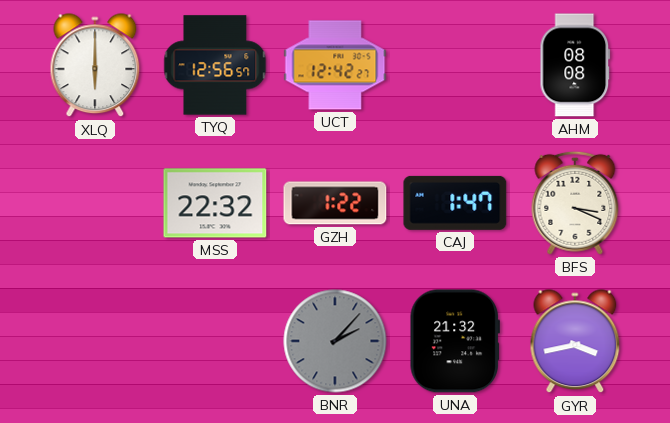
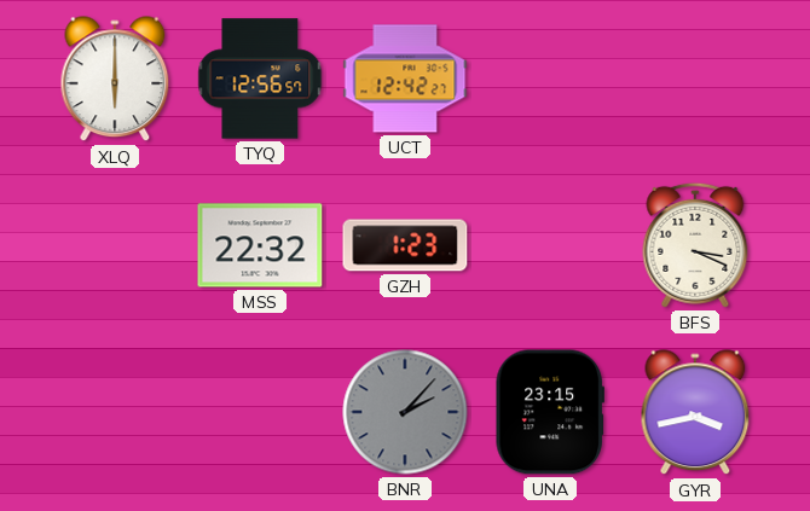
AHM: 08:08 -> none (575, 65)
GZH: 1:22 -> 1:23 (405, 245)
CAJ: 1:47 -> none (455, 203)
UNA: 21:32 -> 23:15 (550, 412)
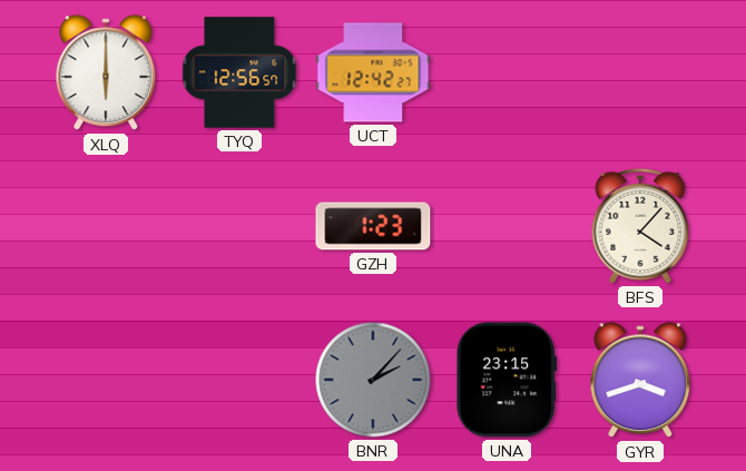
MSS: 22:32 -> none (260, 245)
BFS: 3:19 -> 4:07 (640, 226)
GYR: 3:43 -> 3:42 (640, 381)
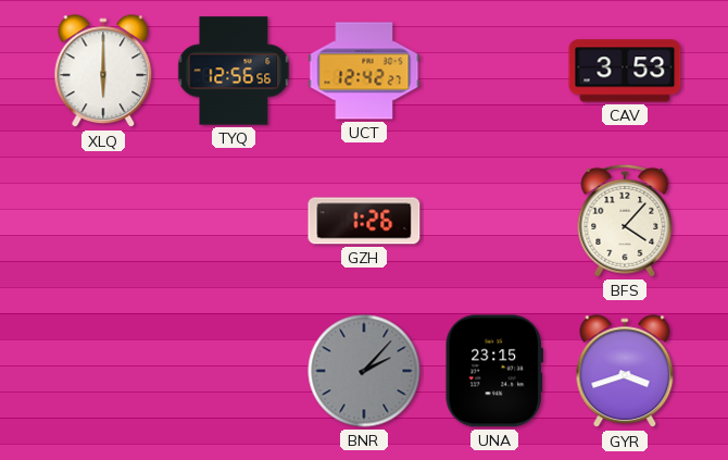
TYQ: 12:56:57 -> 12:56:56 (234, 71)
CAV: none -> 3:53 (625, 71)
GZH: 1:23 -> 1:26 (364, 221)
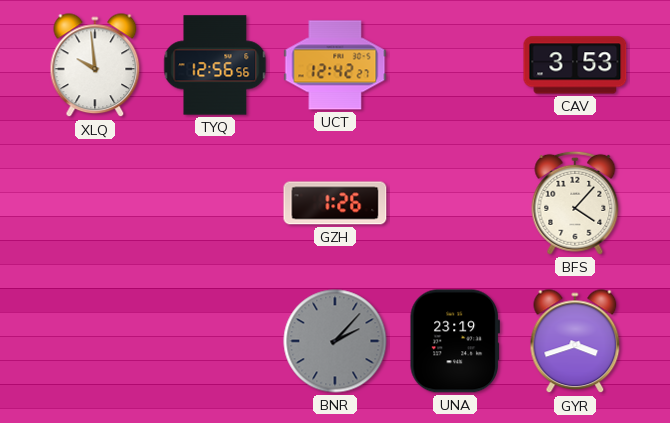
XLQ: 6:00 -> 9:59 (95, 66)
UNA: 23:15 -> 23:19 (455, 341)
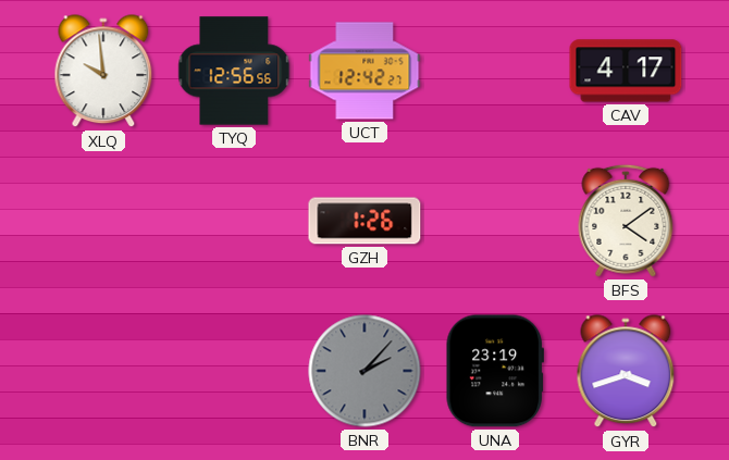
CAV: 3:53 -> 4:17 (626, 71)
BFS: 4:07 -> 4:09 (626, 221)
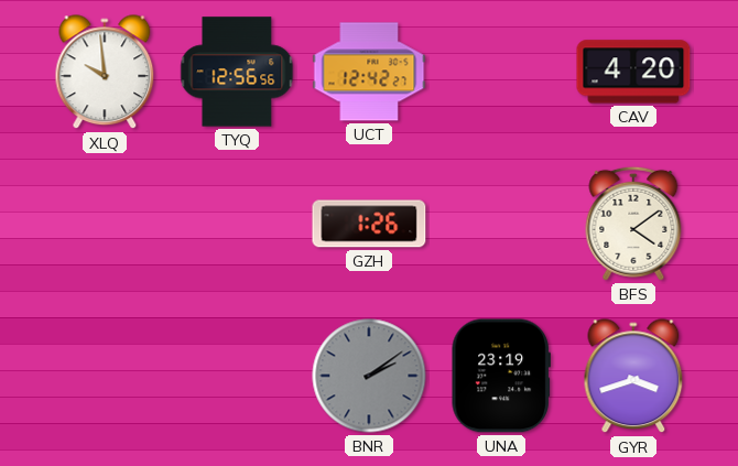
CAV: 4:17 -> 4:20 (633, 72)
BNR: 2:07 -> 2:09 (369, 376)
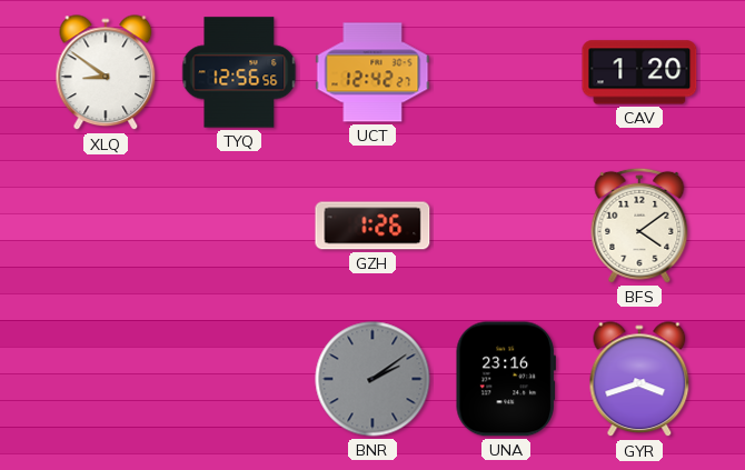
XLQ: 9:59 -> 8:51 (106, 73)
CAV: 4:20 -> 1:20 (639, 72)
UNA: 23:19 -> 23:16 (506, 379)
